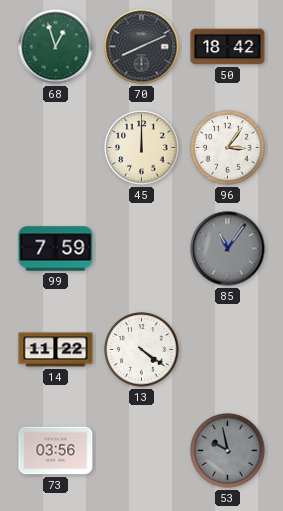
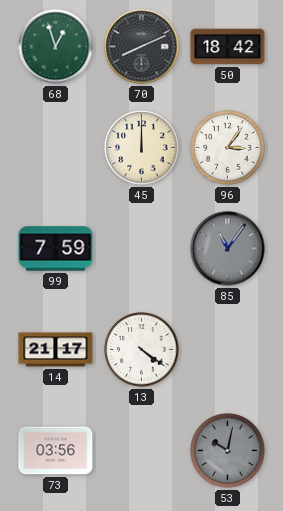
14: 11:22 -> 21:17 (56, 350)
53: 9:58 -> 10:02 (228, 451)
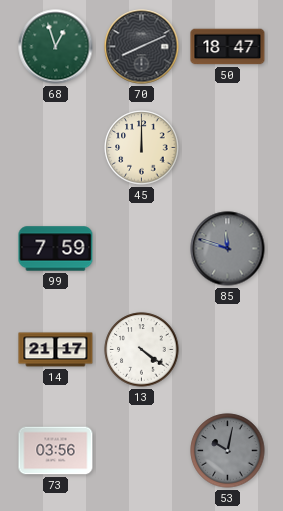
50: 18:42 -> 18:47 (228, 47)
96: 3:06 -> none (228, 148)
85: 11:06 -> 11:48 (228, 249)
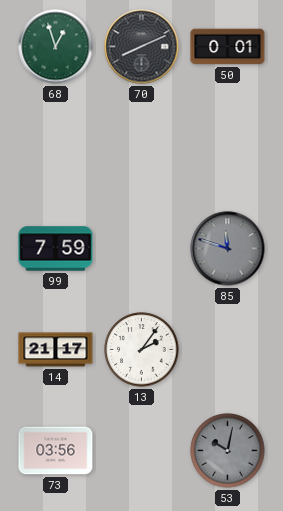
50: 18:47 -> 0:01 (228, 47)
45: 12:00 -> none (142, 148)
13: 4:21 -> 2:06 (142, 350)
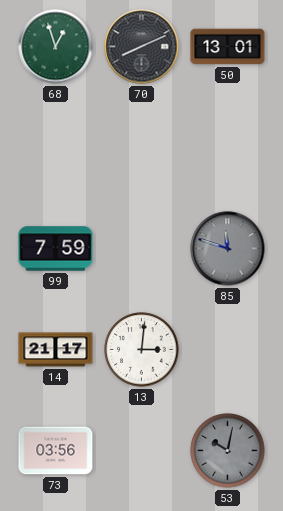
50: 0:01 -> 13:01 (228, 47)
13: 2:06 -> 3:01 (142, 350)
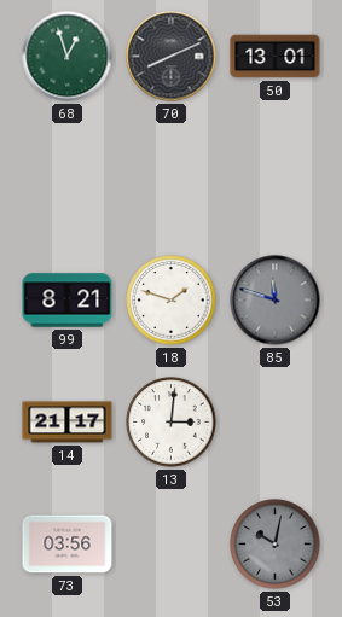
99: 7:59 -> 8:21 (68, 301)
18: none -> 1:48 (172, 301)
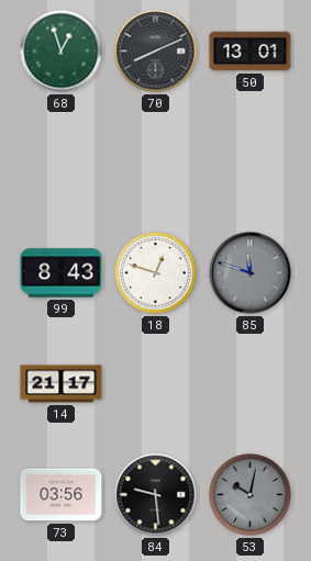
99: 8:21 -> 8:43 (62, 273)
18: 1:48 -> 12:48 (156, 273)
13: 3:01 -> none (172, 423)
84: none -> 9:29 (156, 495)
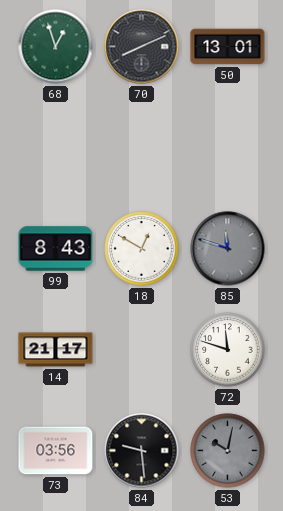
18: 12:48 -> 12:50 (142, 249)
72: none -> 11:48 (228, 350)
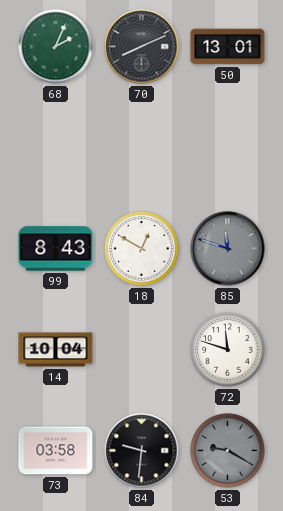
68: 12:57 -> 2:04 (56, 47)
14: 21:17 -> 10:04 (56, 350)
73: 03:56 -> 03:58 (56, 451)
84: 9:29 -> 9:31 (142, 451)
53: 10:02 -> 9:20 (228, 451)
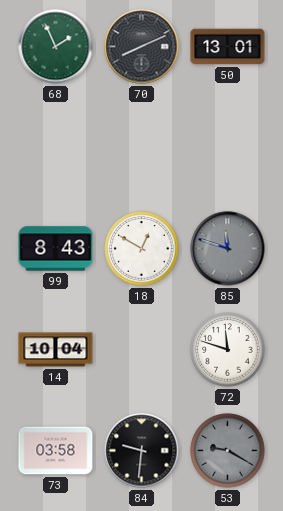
68: 2:04 -> 1:56 (56, 47)
